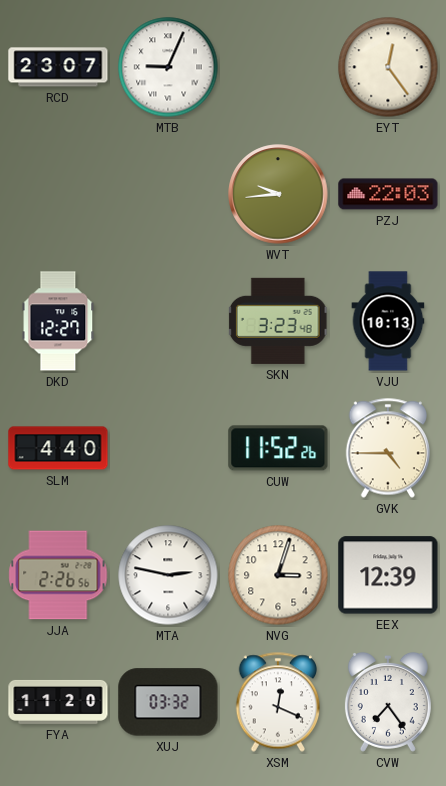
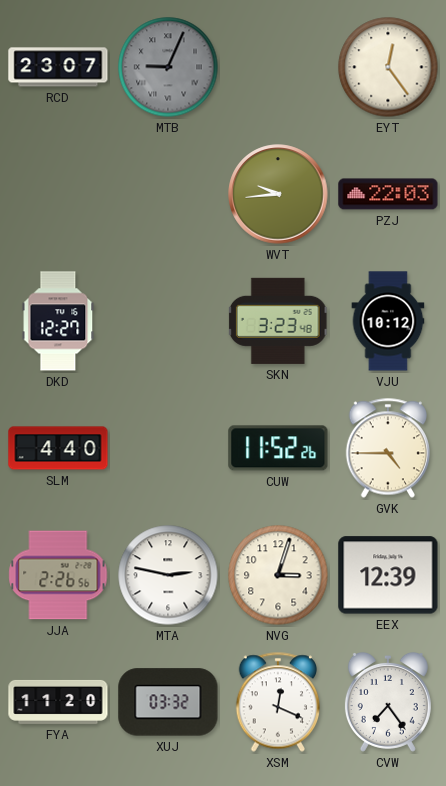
MTB dial: white -> grey (168, 67)
VJU: 10:13 -> 10:12 (388, 321)
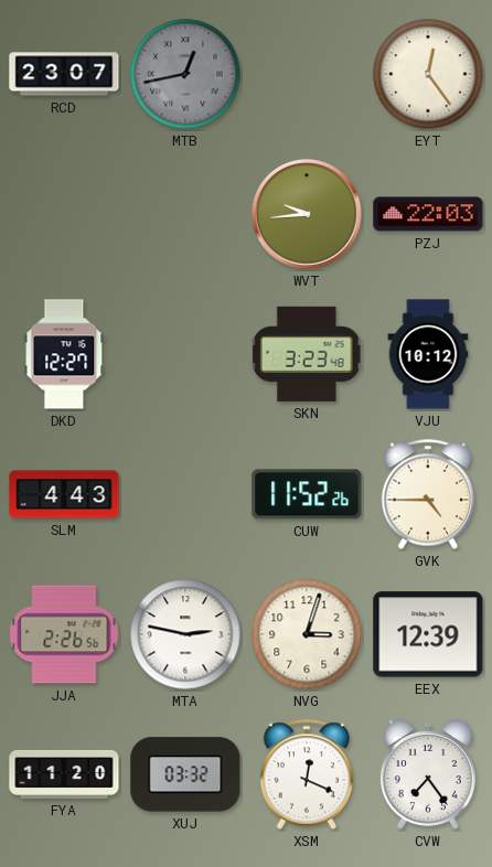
MTB: 9:04 -> 12:43 (185, 74)
SLM: 4:40 -> 4:43 (64, 494)
